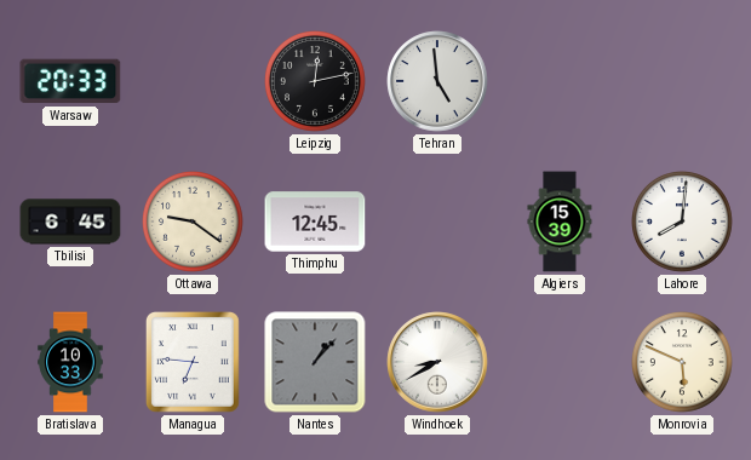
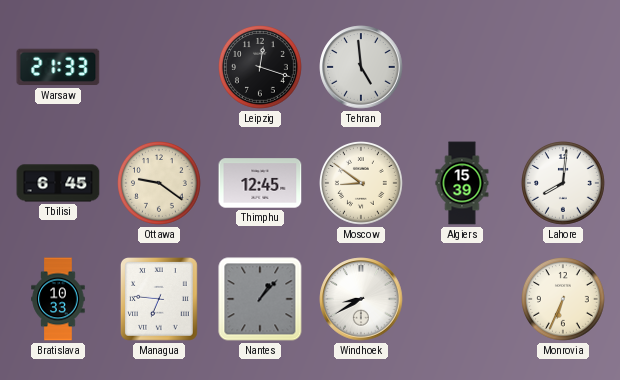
Warsaw: 20:33 -> 21:33 (58, 67)
Leipzig: 12:13 -> 12:18 (261, 68)
Moscow: none -> 8:51 (362, 184)
Monrovia: 5:49 -> 6:34 (564, 300)
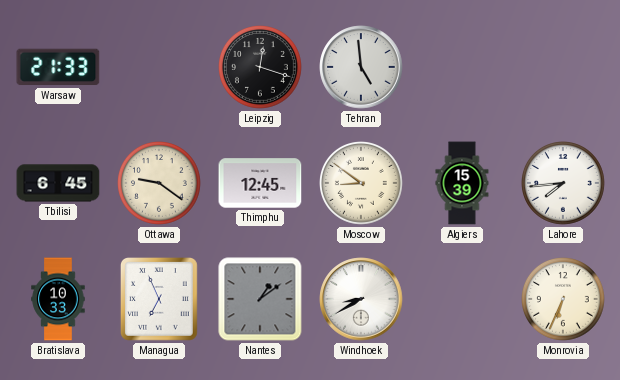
Lahore: 8:01 -> 7:44 (564, 184)
Managua: 6:46 -> 6:56 (159, 300)
Nantes: 1:07 -> 1:09 (260, 299)
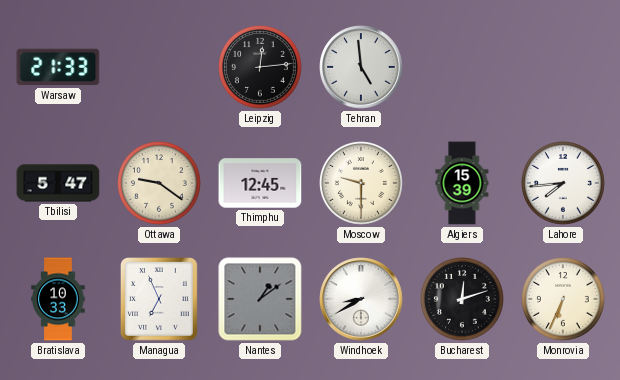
Leipzig: 12:18 -> 12:14 (261, 68)
Tbilisi: 6:45 -> 5:47 (58, 183)
Moscow: 8:51 -> 9:30 (362, 184)
Bucharest: none -> 12:12 (463, 300)
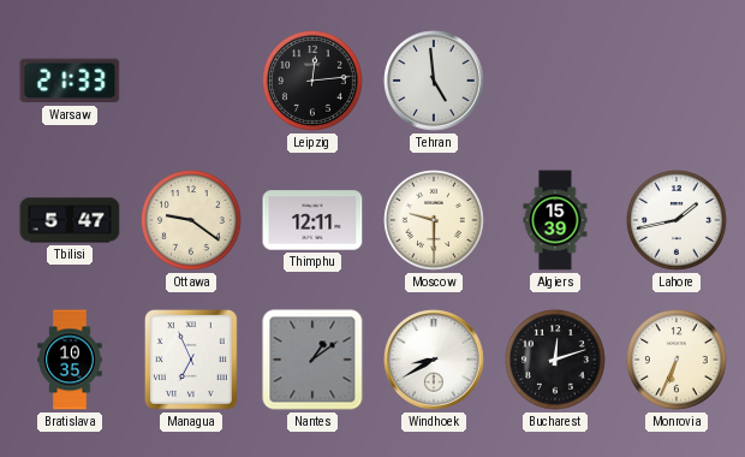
Thimphu: 12:45 -> 12:11 (312, 220)
Lahore: 7:44 -> 1:43 (678, 221)
Bratislava: 10:33 -> 10:35 (70, 360)
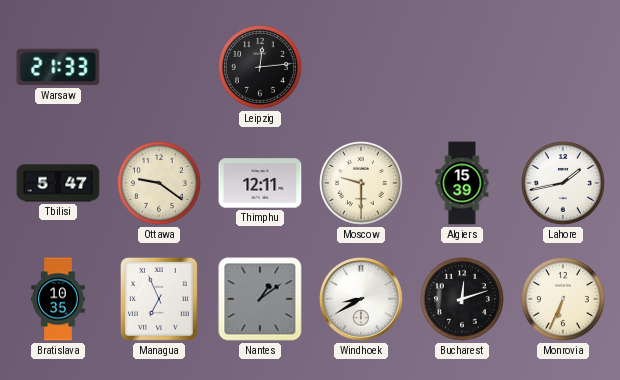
Tehran: 4:59 -> none (434, 81)
